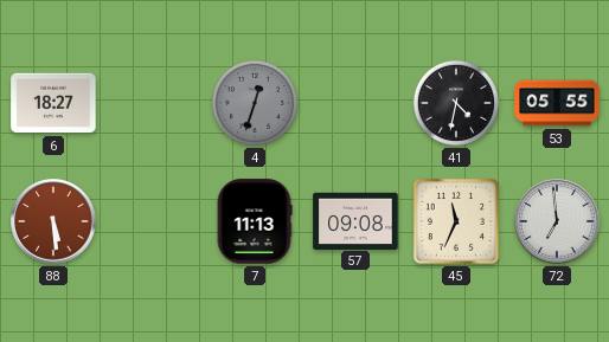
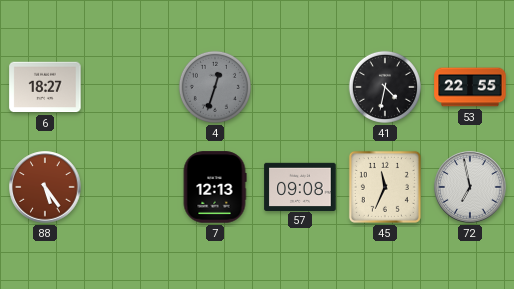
53: 05:55 -> 22:55 (470, 87)
88: 5:29 -> 5:24 (45, 187)
7: 11:13 -> 12:13 (215, 187)
72: 6:59 -> 6:58 (470, 187)
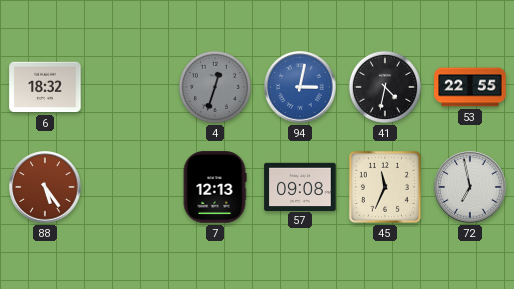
6: 18:27 -> 18:32 (45, 87)
94: none -> 3:02 (300, 87)
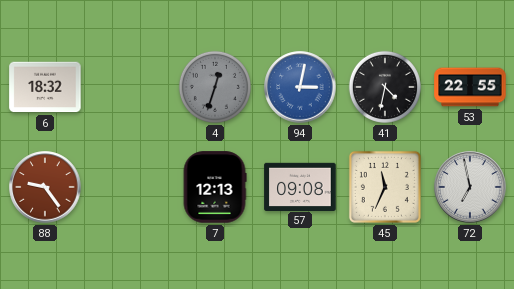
88: 5:24 -> 9:24 (45, 187)
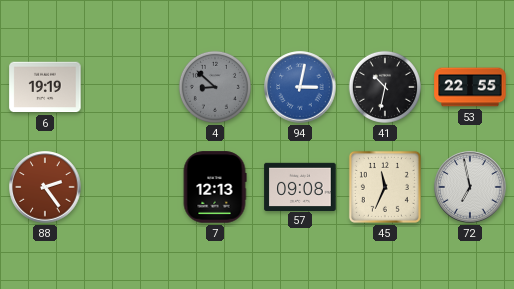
6: 18:32 -> 19:19 (45, 87)
4: 12:33 -> 8:52 (215, 87)
41: 4:32 -> 10:32 (385, 87)
88: 9:24 -> 2:24 (45, 187)
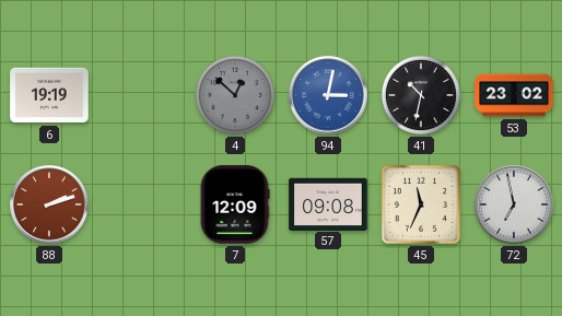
4: 8:52 -> 12:52 (235, 95)
53: 22:55 -> 23:02 (514, 95)
88: 2:24 -> 2:12 (49, 204)
7: 12:13 -> 12:09 (235, 204)
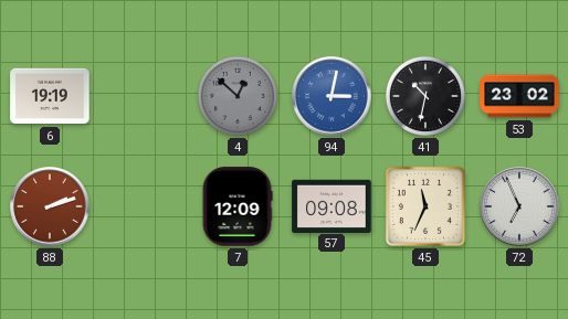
72: 6:58 -> 6:56 (519, 206)
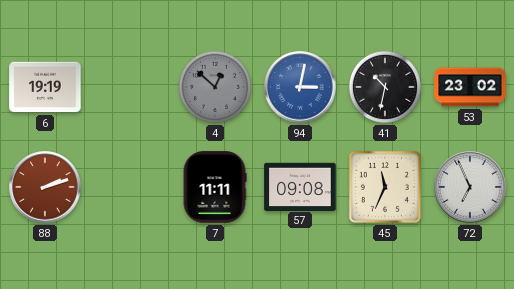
7: 12:09 -> 11:11 (215, 187)
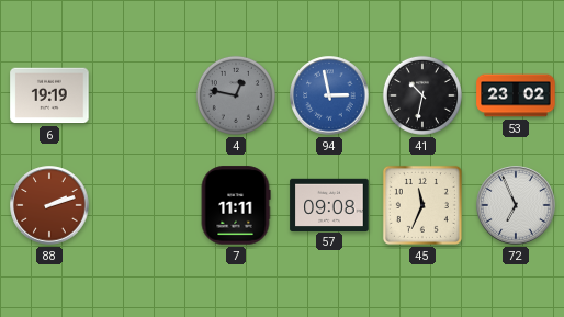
4: 12:52 -> 12:47 (236, 95)
94: 3:02 -> 2:58 (329, 95)
